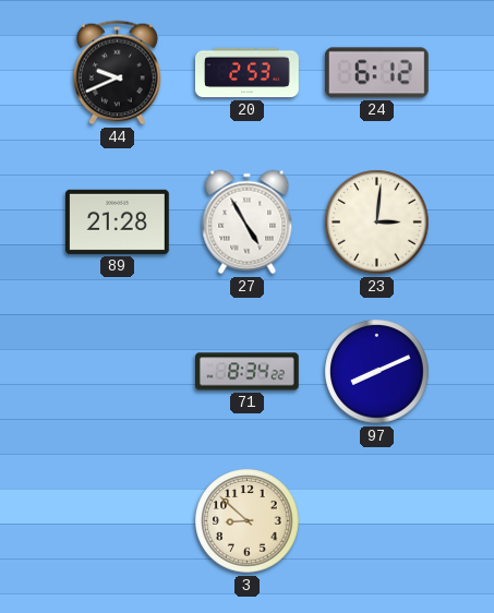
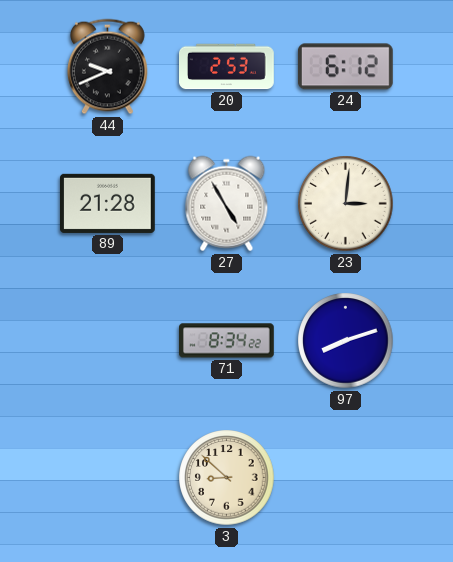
97: 8:11 -> 8:12 (346, 341)
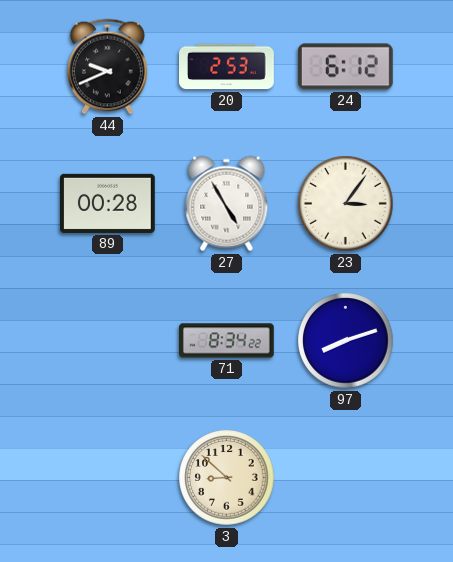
89: 21:28 -> 00:28 (108, 203)
23: 3:01 -> 3:06 (346, 204)
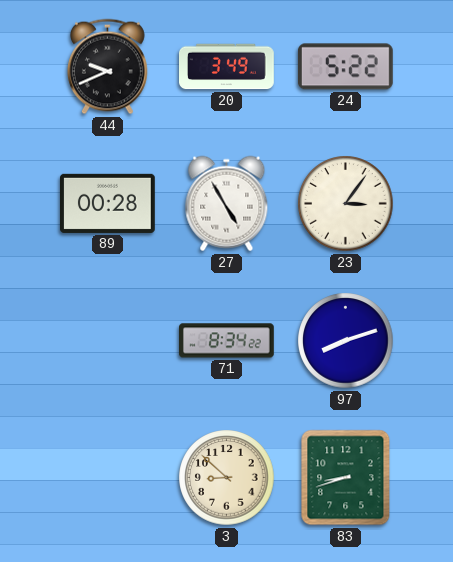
20: 2:53 -> 3:49 (227, 67)
24: 6:12 -> 5:22 (345, 67)
83: none -> 8:42 (346, 478)
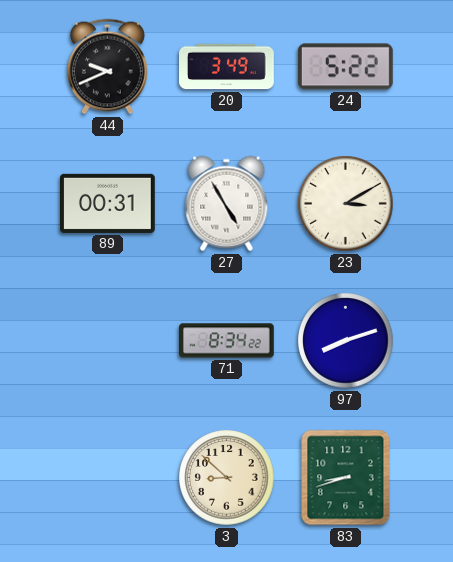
89: 00:28 -> 00:31 (108, 203)
23: 3:06 -> 3:10 (346, 204)
